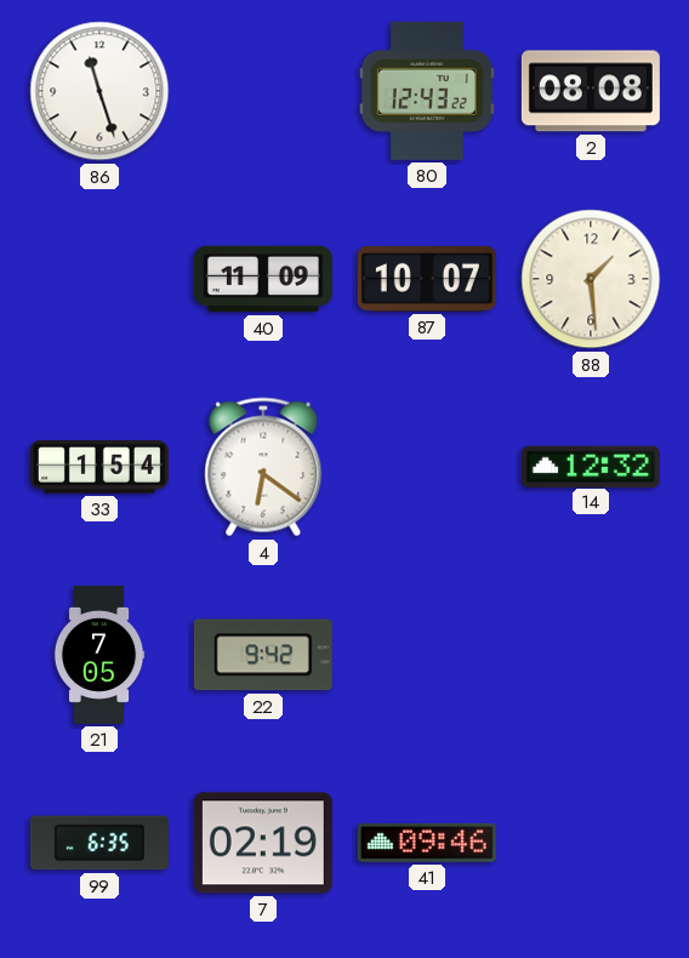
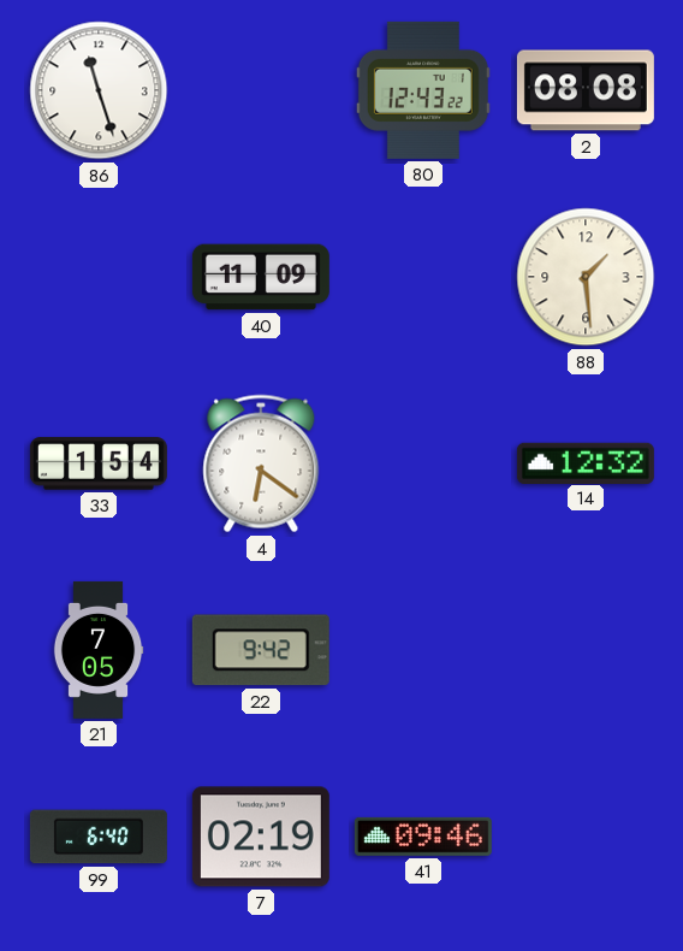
87: 10:07 -> none (427, 279)
99: 6:35 -> 6:40 (99, 837)
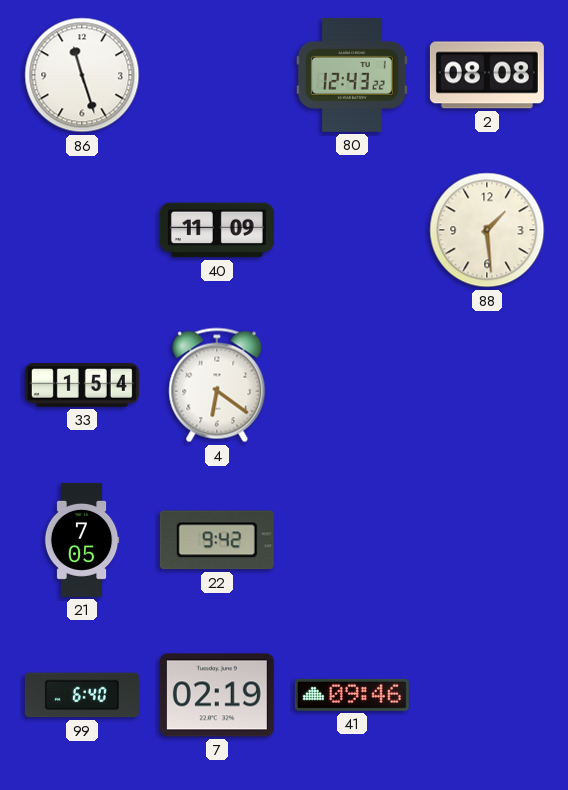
14: 12:32 -> none (586, 462)
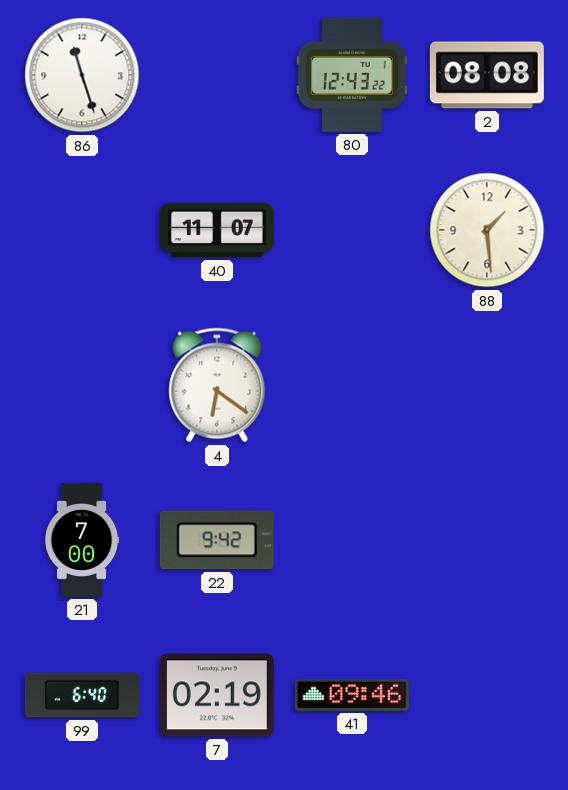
40: 11:09 -> 11:07 (217, 230)
33: 1:54 -> none (82, 385)
21: 7:05 -> 7:00 (82, 540)
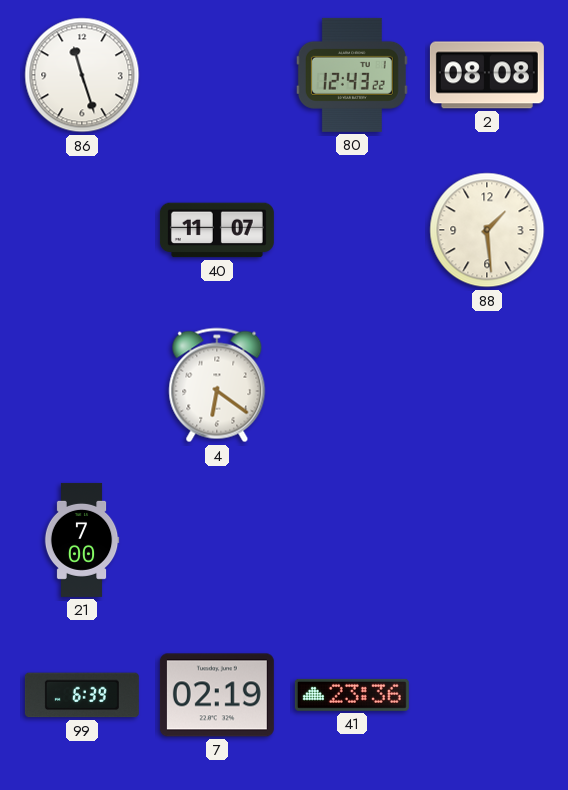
22: 9:42 -> none (217, 540)
99: 6:40 -> 6:39 (82, 695)
41: 09:46 -> 23:36 (352, 695)
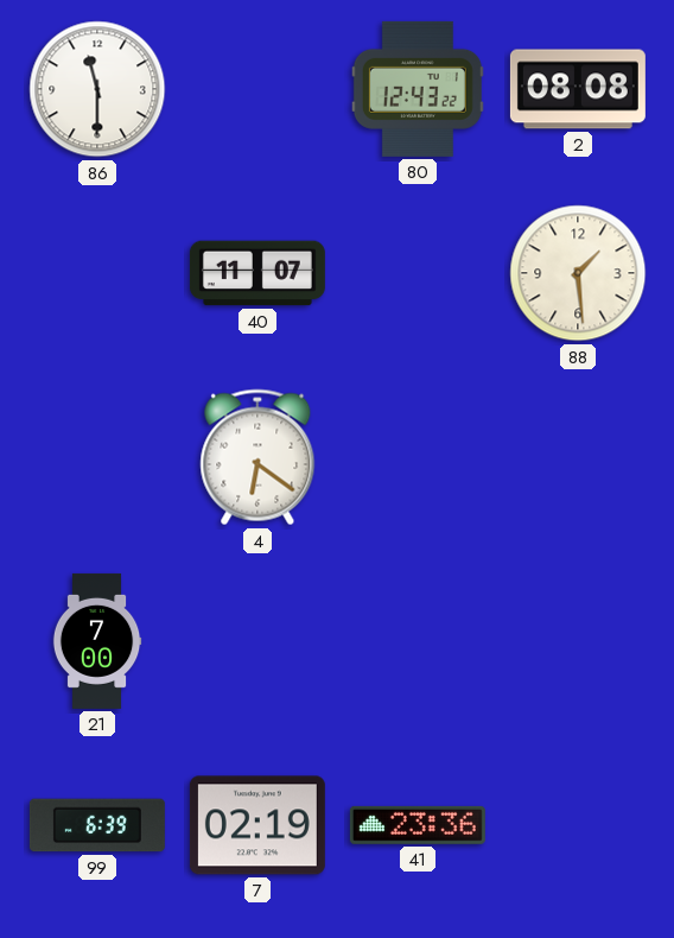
86: 11:27 -> 11:30 (97, 89)
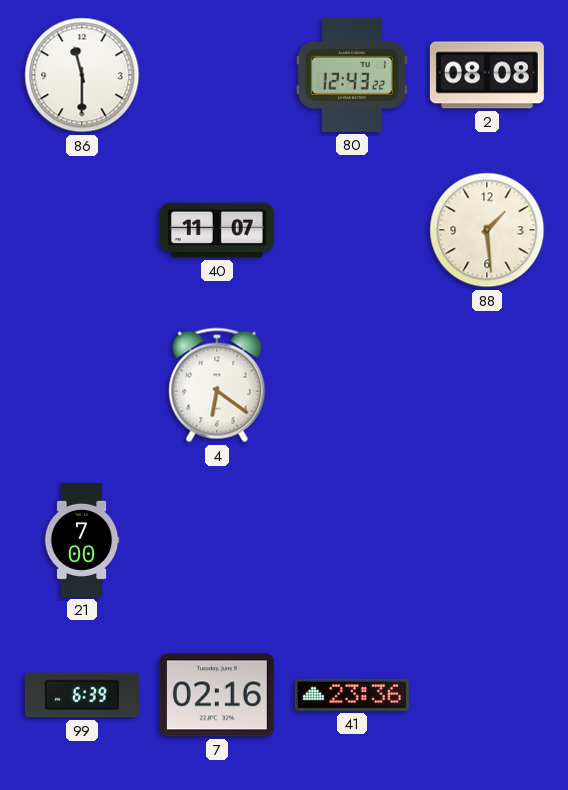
7: 02:19 -> 02:16 (217, 695)
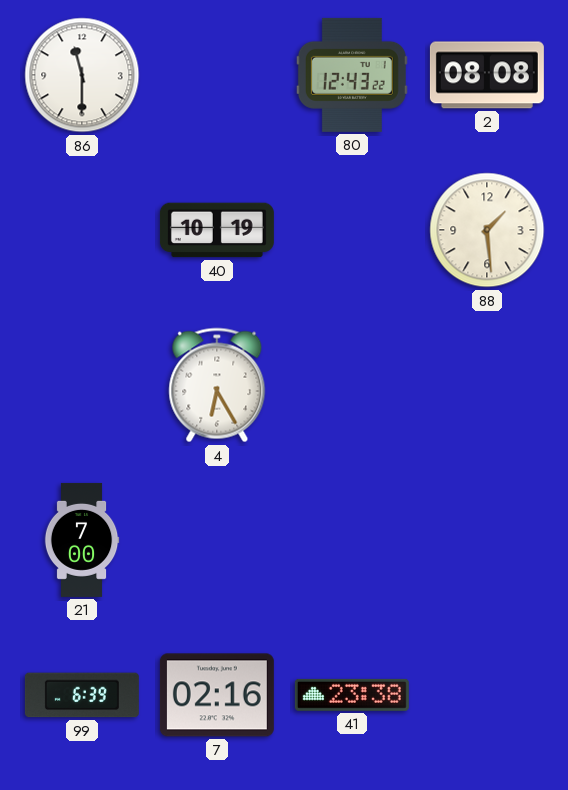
40: 11:07 -> 10:19 (217, 230)
4: 6:21 -> 6:25 (217, 385)
41: 23:36 -> 23:38 (352, 695)
